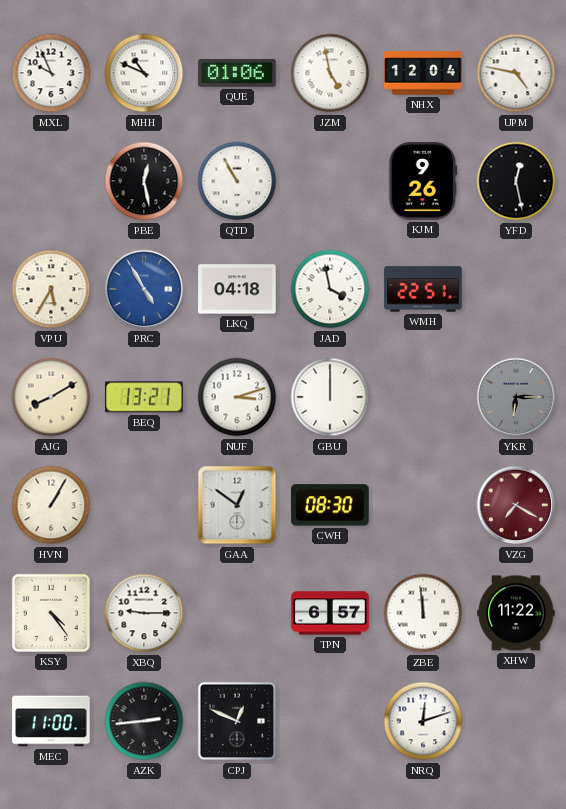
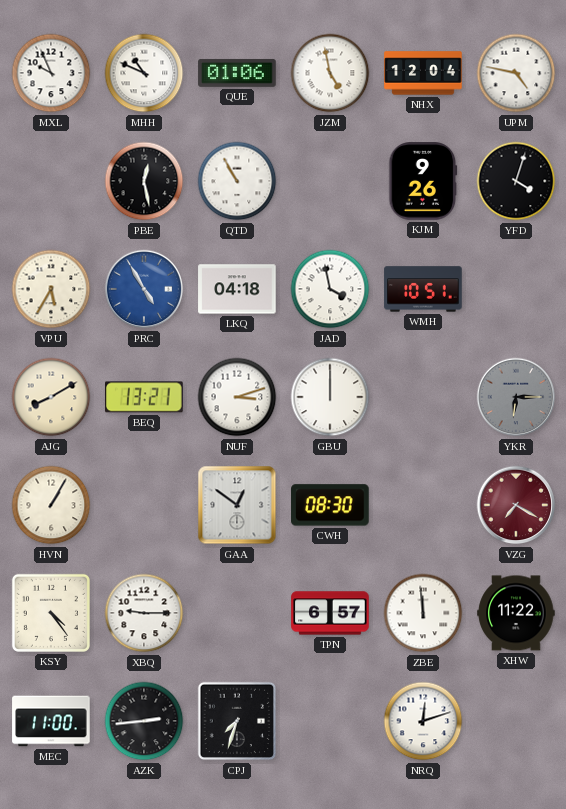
YFD: 12:28 -> 4:03 (516, 181)
WMH: 22:51 -> 10:51 (423, 289)
CPJ: 12:49 -> 7:33 (237, 721)
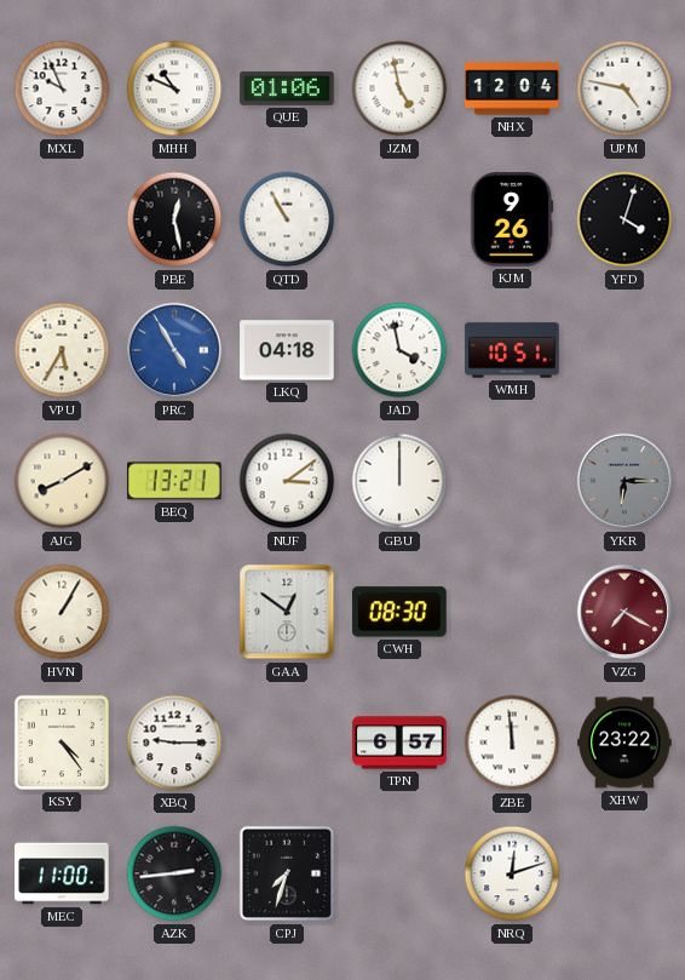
NUF: 3:12 -> 3:09 (287, 481)
XHW: 11:22 -> 23:22 (624, 743)
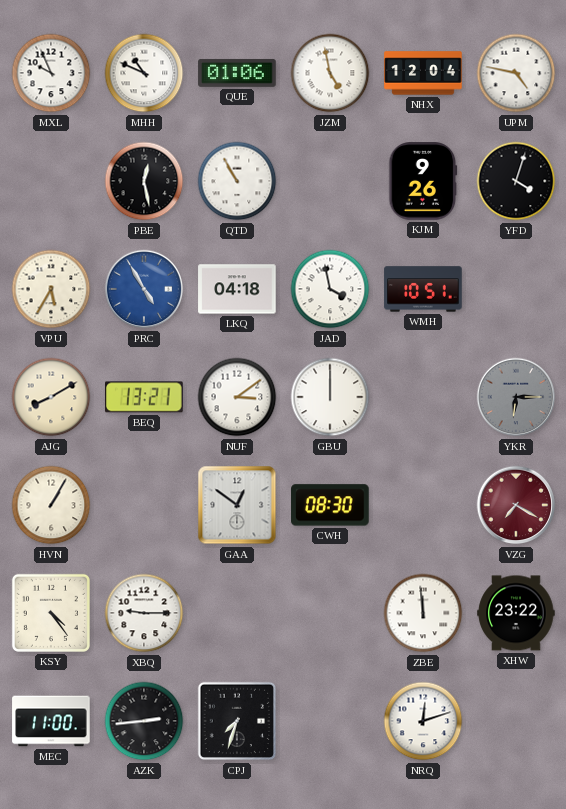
TPN: 6:57 -> none (399, 743)
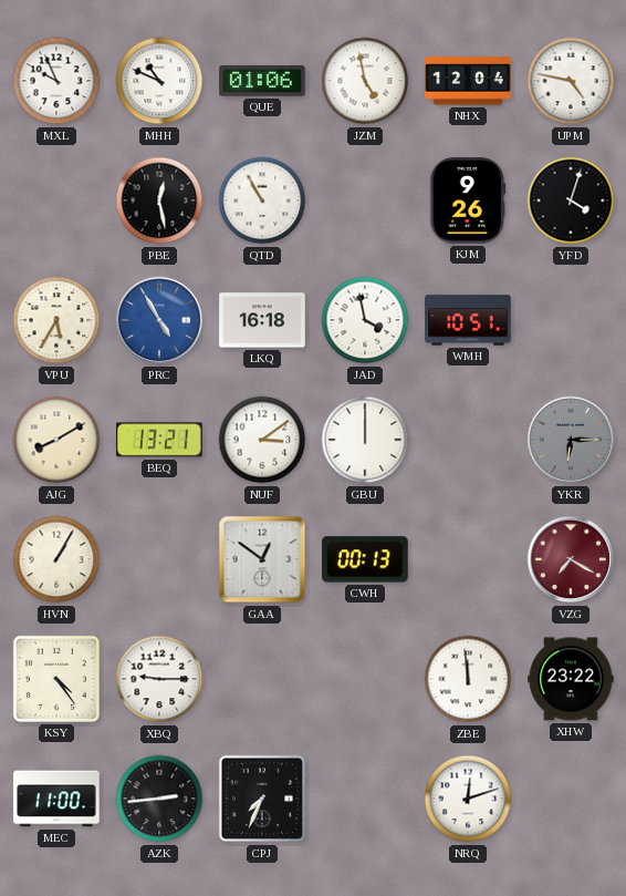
LKQ: 04:18 -> 16:18 (262, 320)
CWH: 08:30 -> 00:13 (365, 559)
CPJ: 7:33 -> 7:34 (262, 799)
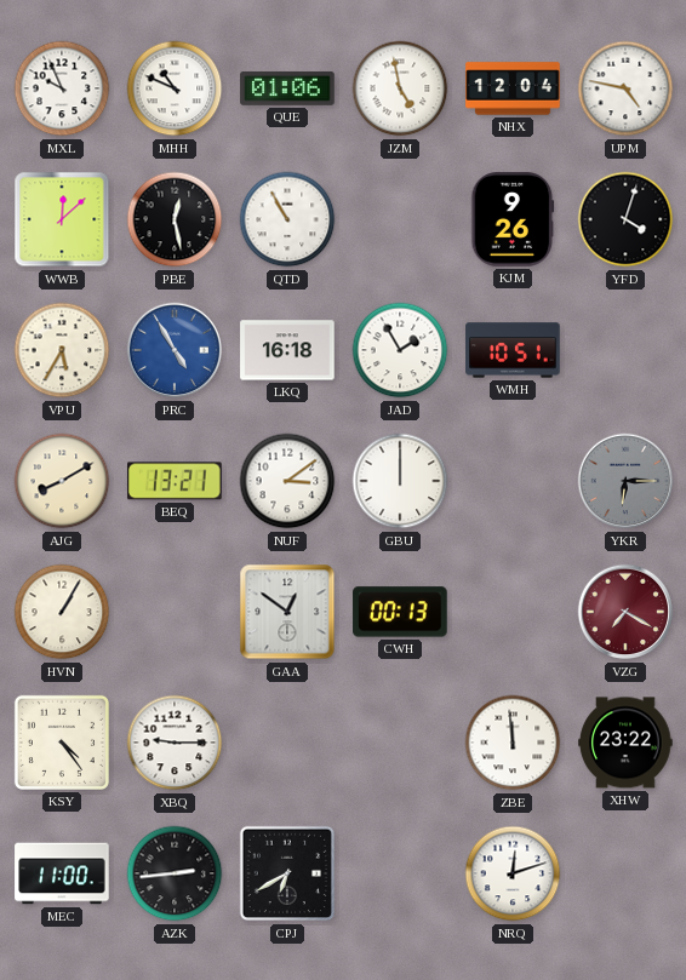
WWB: none -> 12:08 (62, 219)
JAD: 3:58 -> 1:55 (400, 350)
CPJ: 7:34 -> 6:40 (287, 873)
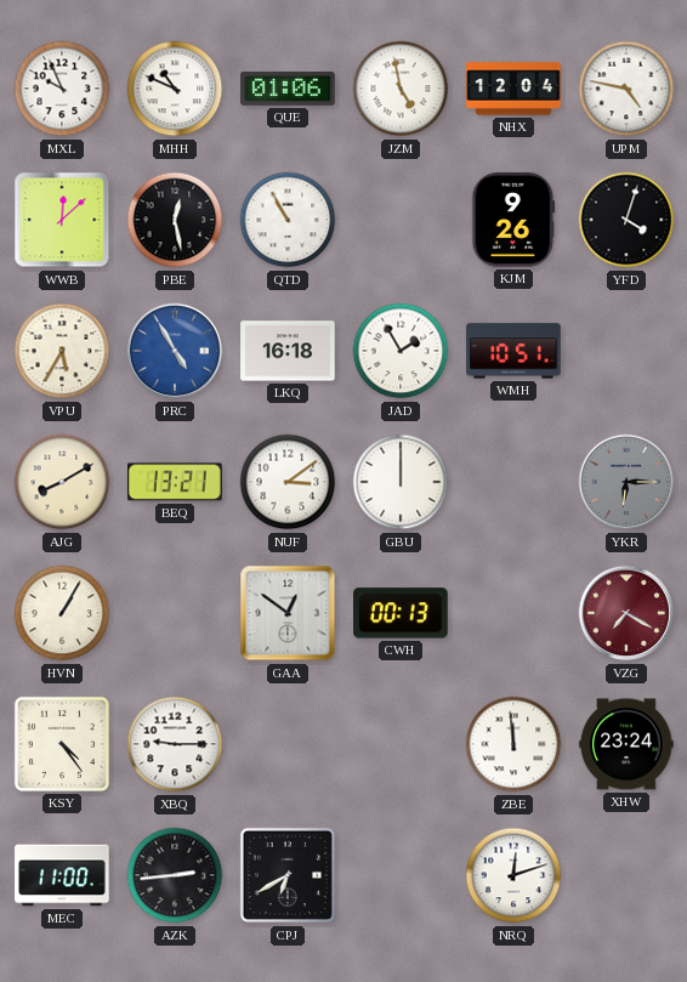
XHW: 23:22 -> 23:24 (626, 744)
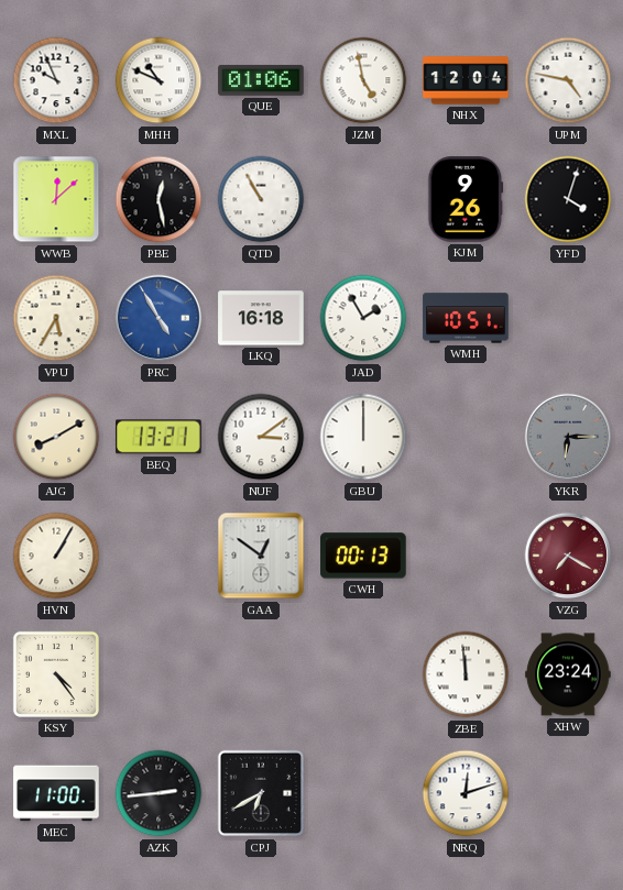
XBQ: 9:15 -> none (175, 744)
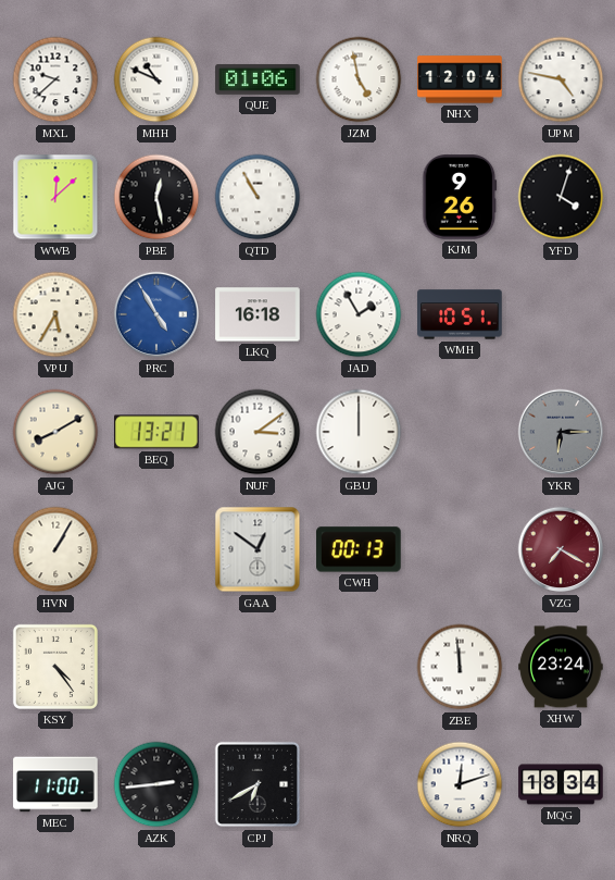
MXL: 9:56 -> 9:38 (55, 79)
MQG: none -> 18:34 (561, 784)
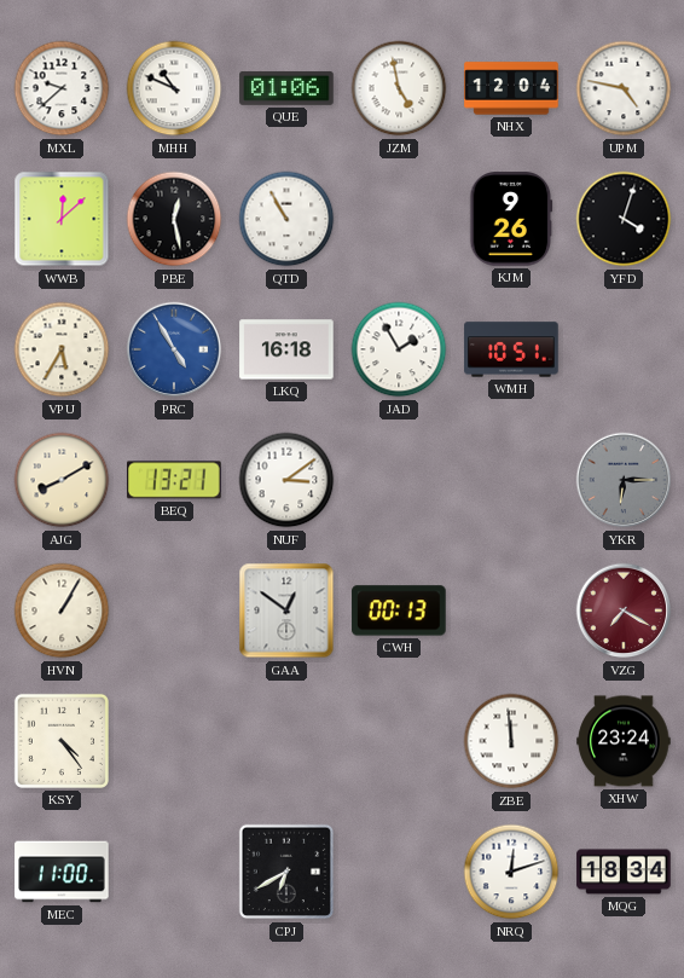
GBU: 12:00 -> none (359, 432)
AZK: 2:44 -> none (156, 784)
